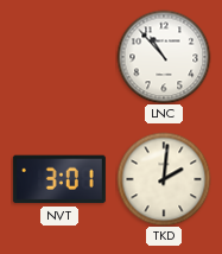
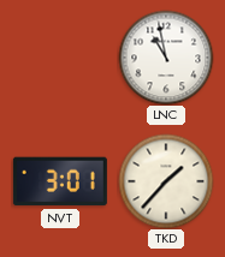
LNC: 10:53 -> 10:58 (166, 58)
TKD: 2:01 -> 1:37 (166, 181)
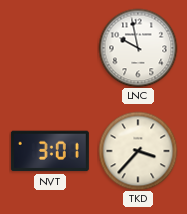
LNC: 10:58 -> 9:58 (138, 48)
TKD: 1:37 -> 3:37 (138, 151)
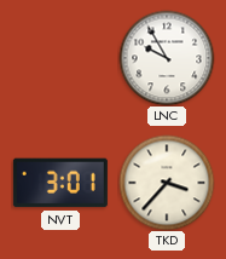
LNC: 9:58 -> 9:55 (167, 58)
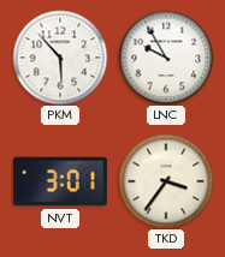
PKM: none -> 5:53 (60, 58)
TKD: 3:37 -> 3:36 (166, 181)
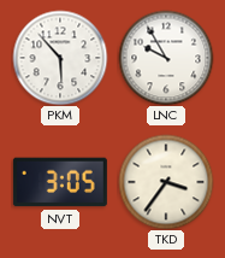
NVT: 3:01 -> 3:05 (60, 182)
